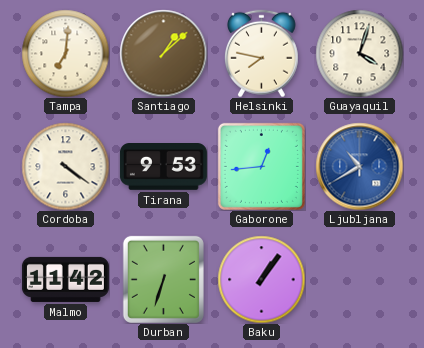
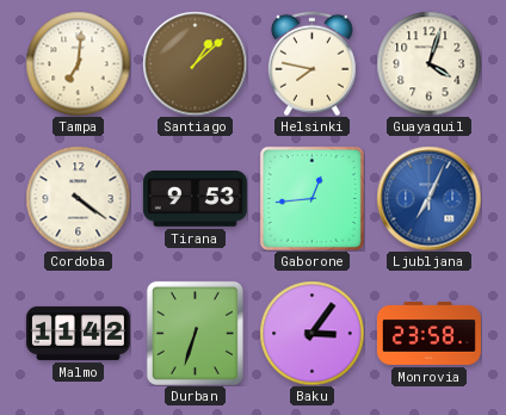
Ljubljana: 10:40 -> 7:04 (428, 198)
Baku: 1:06 -> 3:06 (311, 333)
Monrovia: none -> 23:58 (428, 333)
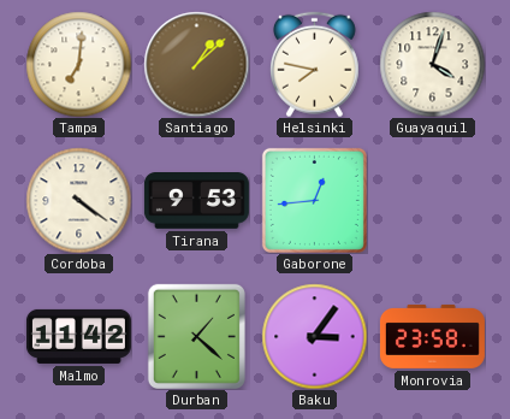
Ljubljana: 7:04 -> none (428, 198)
Durban: 6:33 -> 1:22 (196, 336)
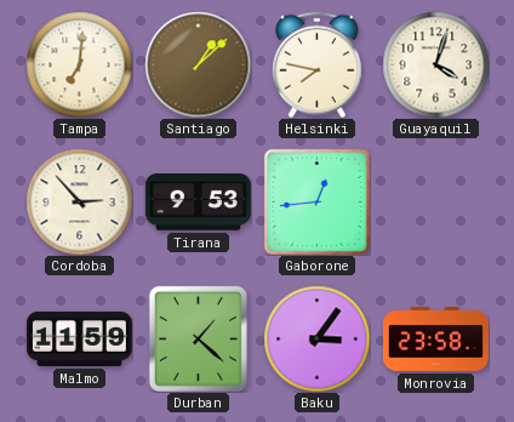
Cordoba: 4:21 -> 2:53 (79, 201)
Malmo: 11:42 -> 11:59 (79, 338)
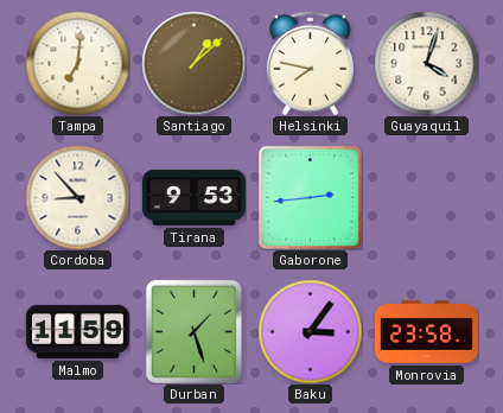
Cordoba: 2:53 -> 8:53 (77, 197)
Gaborone: 12:44 -> 2:44 (310, 197)
Durban: 1:22 -> 1:27 (193, 331)
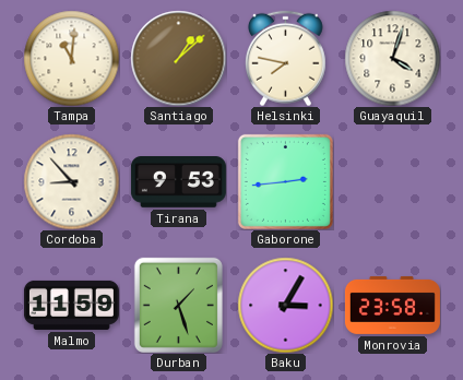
Tampa: 7:01 -> 11:01 (71, 58)
Baku: 3:06 -> 3:05 (285, 305)
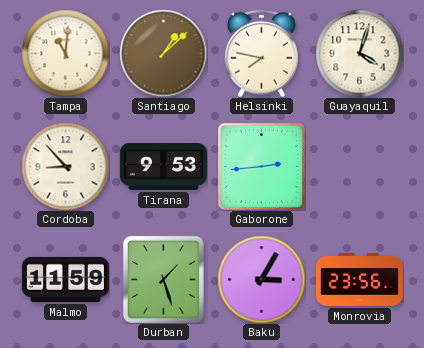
Monrovia: 23:58 -> 23:56 (359, 279)
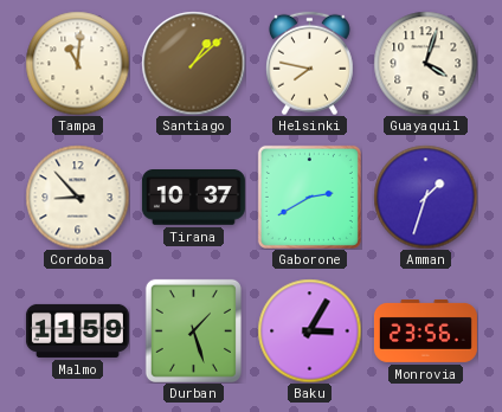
Tirana: 9:53 -> 10:37 (193, 198)
Gaborone: 2:44 -> 2:40 (309, 197)
Amman: none -> 1:33 (425, 197)
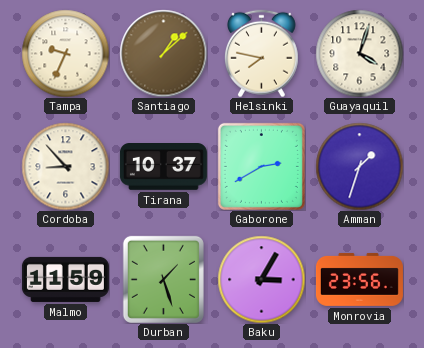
Tampa: 11:01 -> 9:34 (65, 53)
